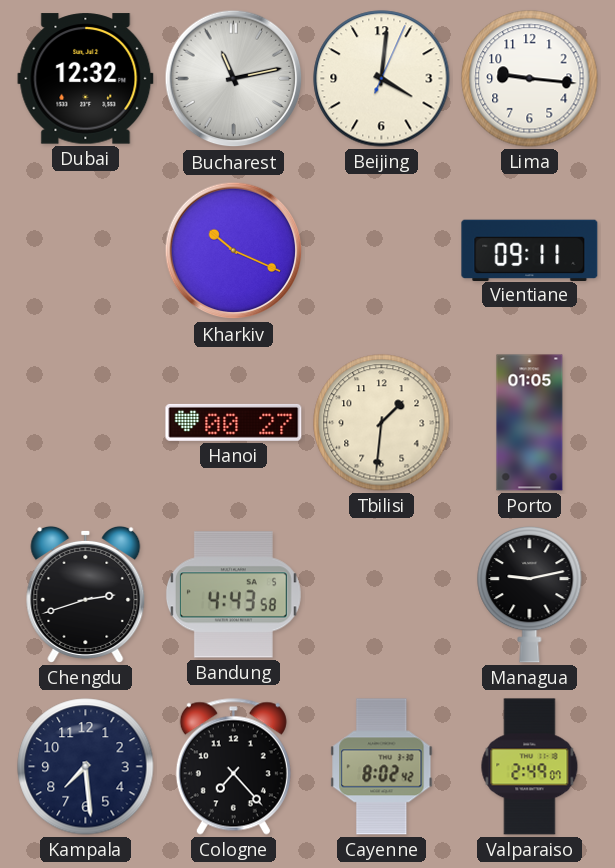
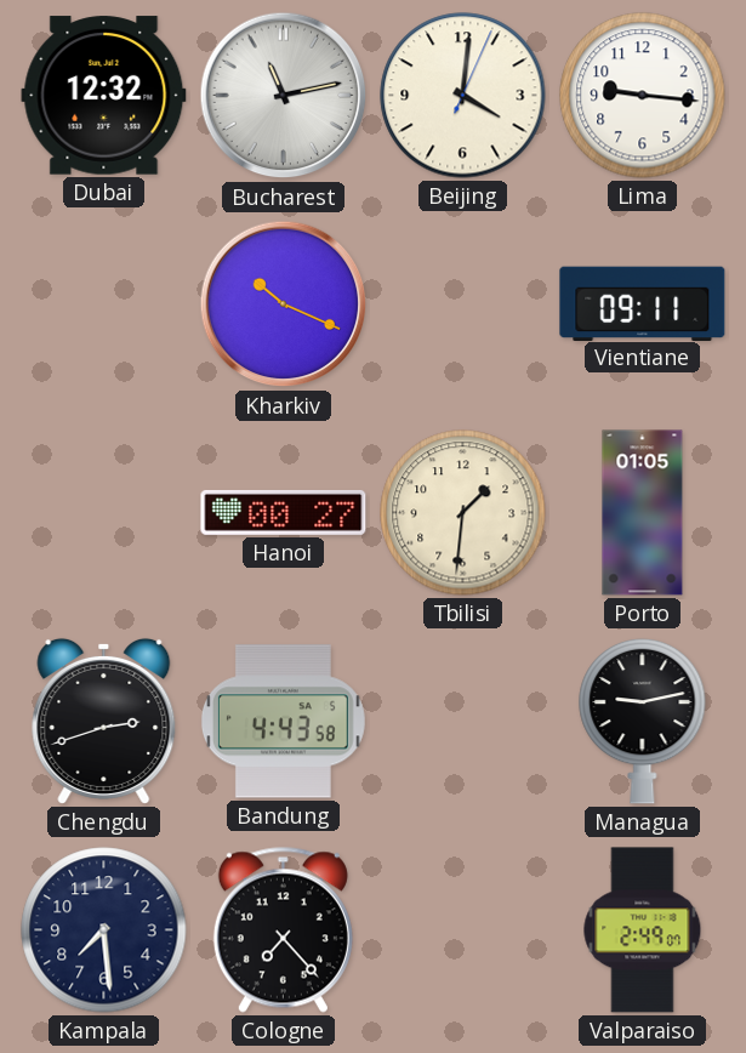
Cayenne: 8:02 -> none (382, 767)
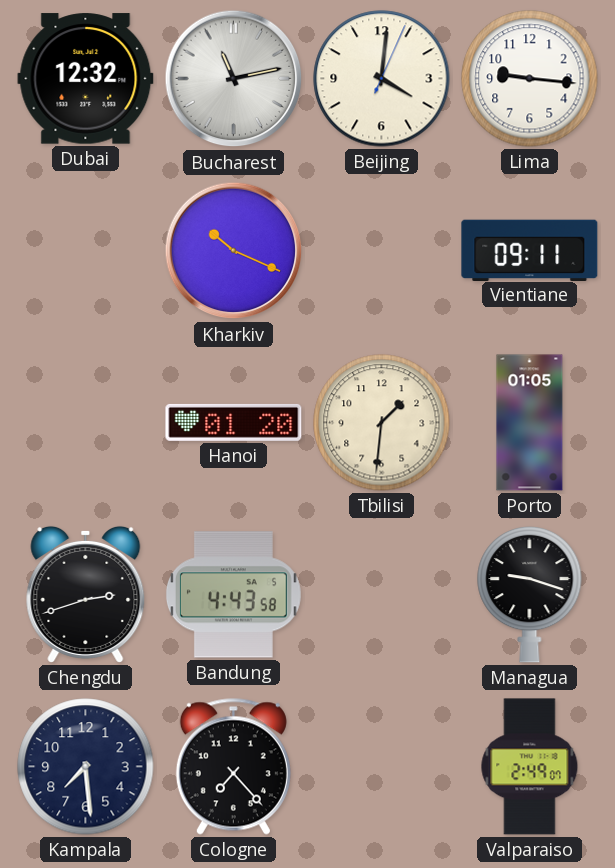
Hanoi: 00:27 -> 01:20 (234, 422)
Managua: 9:13 -> 9:18 (530, 594)
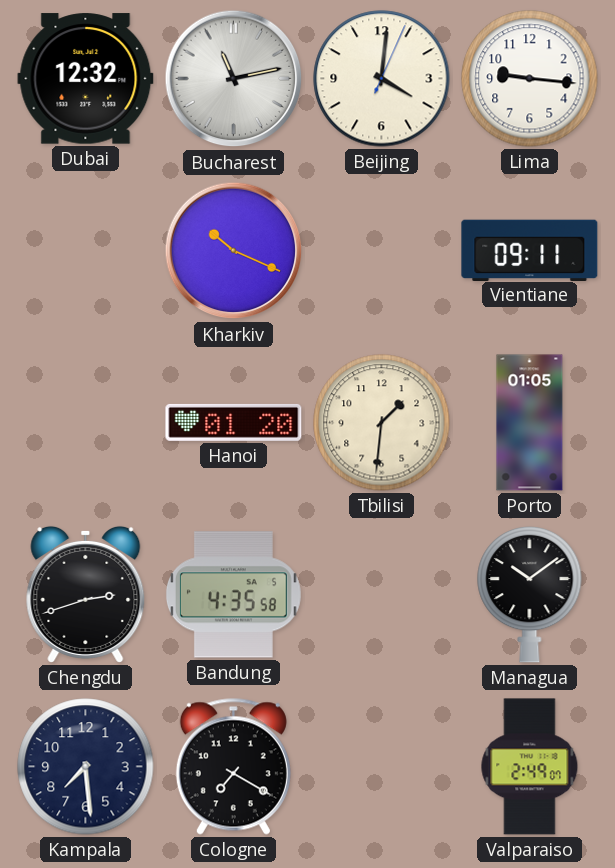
Bandung: 4:43 -> 4:35 (233, 595)
Managua: 9:18 -> 10:09 (530, 594)
Cologne: 7:23 -> 7:20 (233, 766)
